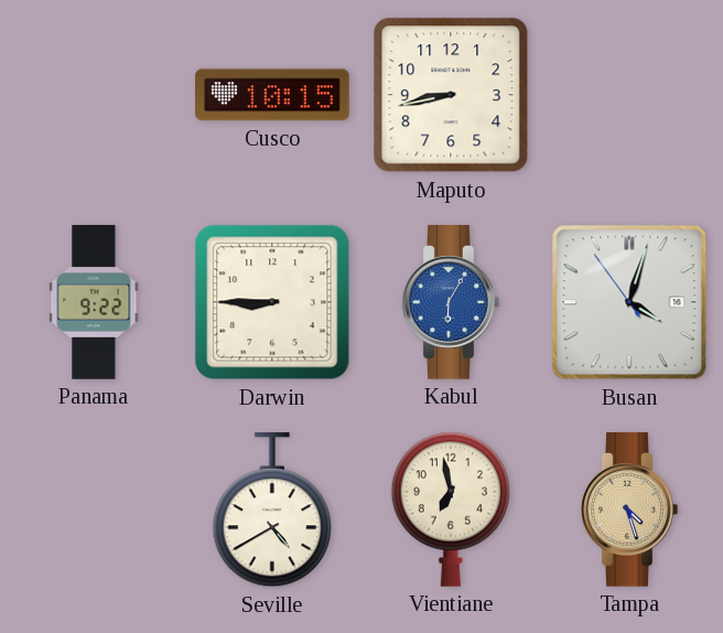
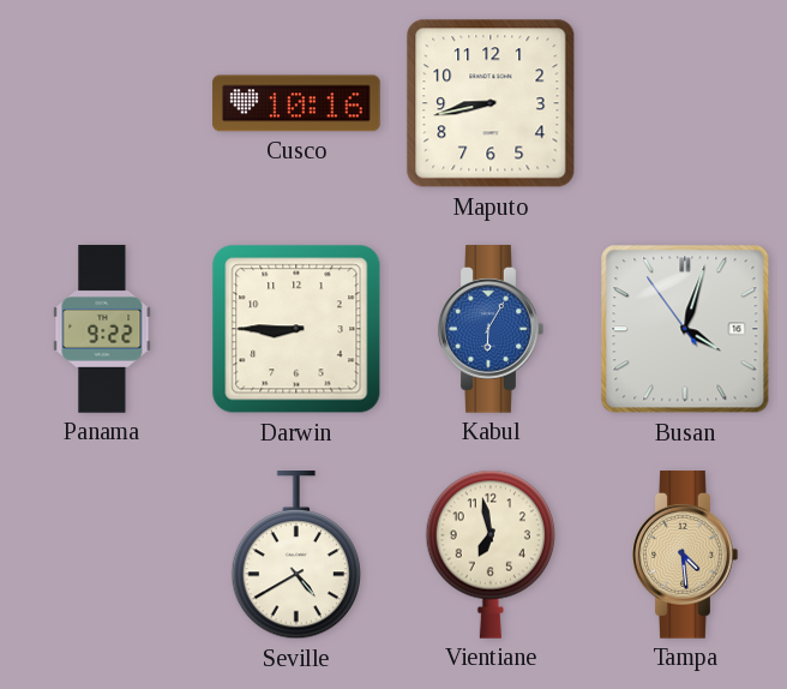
Cusco: 10:15 -> 10:16 (296, 103)
Tampa: 4:27 -> 4:29 (685, 555)
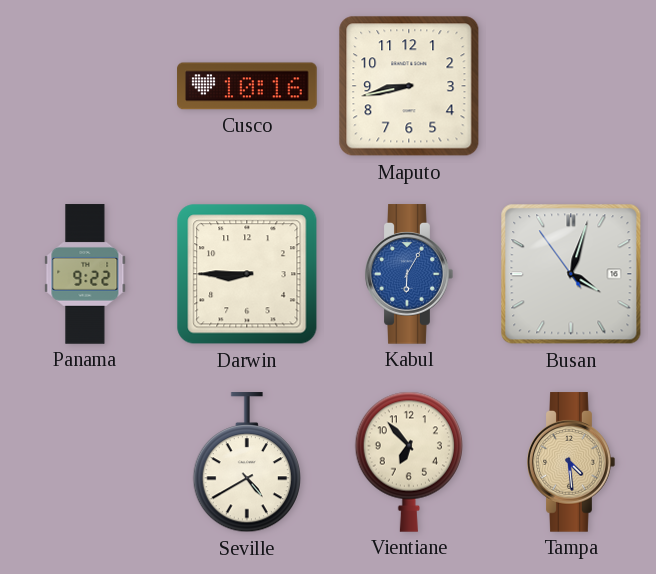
Vientiane: 6:58 -> 6:53 (408, 462)
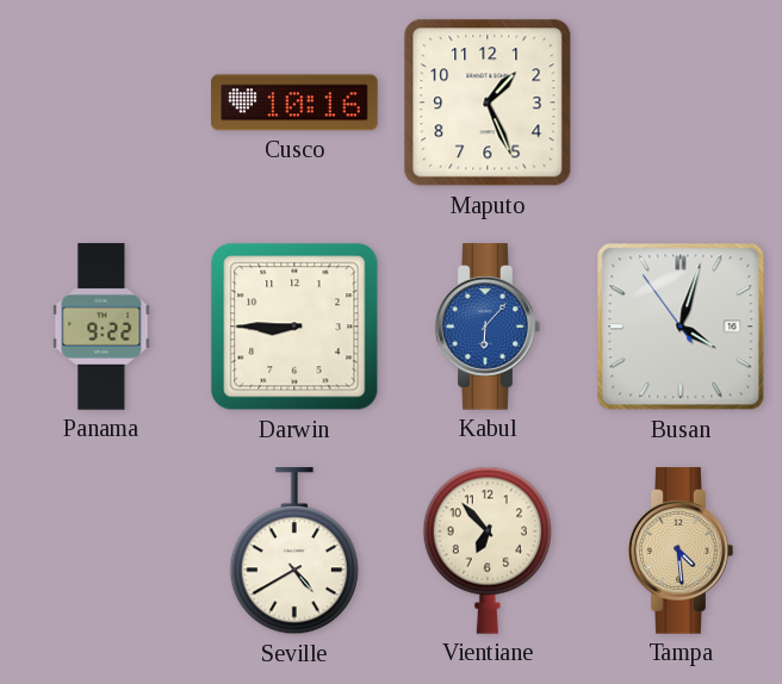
Maputo: 8:43 -> 1:26 (488, 102)
Kabul: 6:05 -> 6:07 (488, 327)
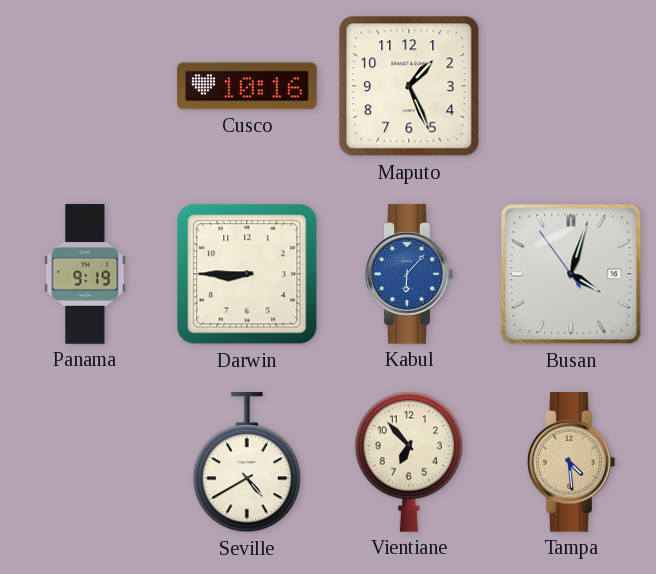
Panama: 9:22 -> 9:19 (85, 274)
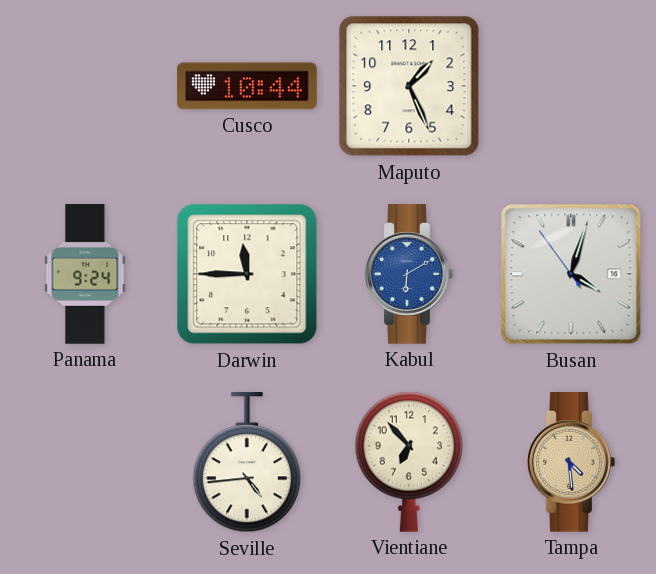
Cusco: 10:16 -> 10:44 (247, 86)
Panama: 9:19 -> 9:24 (85, 274)
Darwin: 8:45 -> 11:45 (247, 274)
Kabul: 6:07 -> 6:10 (409, 274)
Seville: 4:40 -> 4:44 (246, 463)
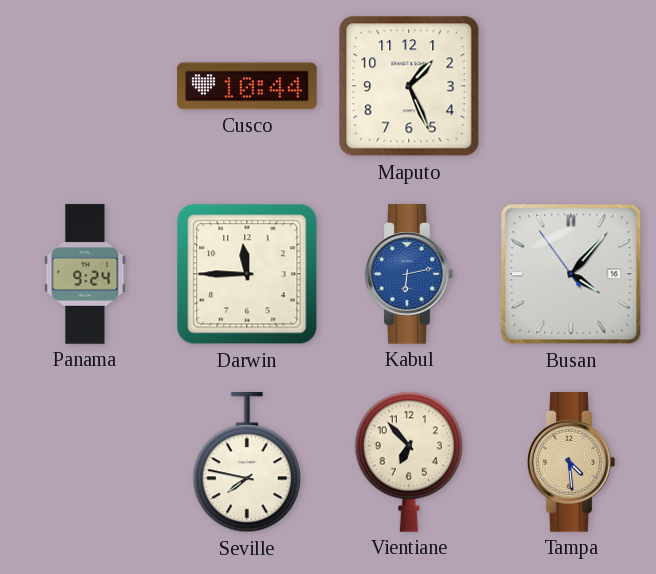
Kabul: 6:10 -> 6:13 (409, 274)
Busan: 4:02 -> 4:06 (571, 274)
Seville: 4:44 -> 7:47 (246, 463)
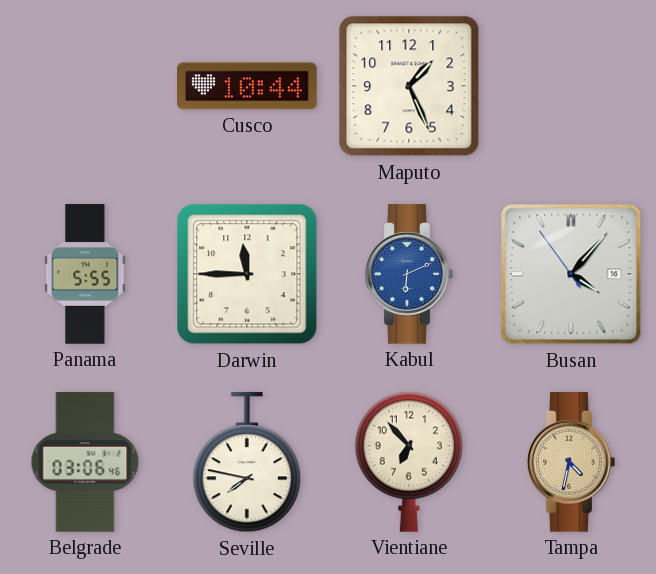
Panama: 9:24 -> 5:55 (85, 274)
Kabul: 6:13 -> 6:11 (409, 274)
Belgrade: none -> 03:06 (85, 462)
Tampa: 4:29 -> 4:32 (571, 462)
